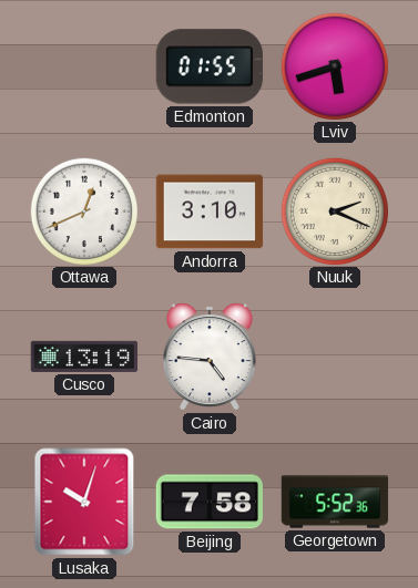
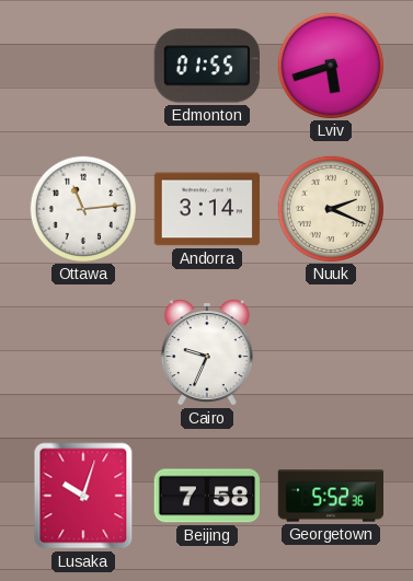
Ottawa: 12:41 -> 11:14 (83, 208)
Andorra: 3:10 -> 3:14 (207, 209)
Cusco: 13:19 -> none (83, 357)
Cairo: 4:46 -> 9:34 (207, 352)
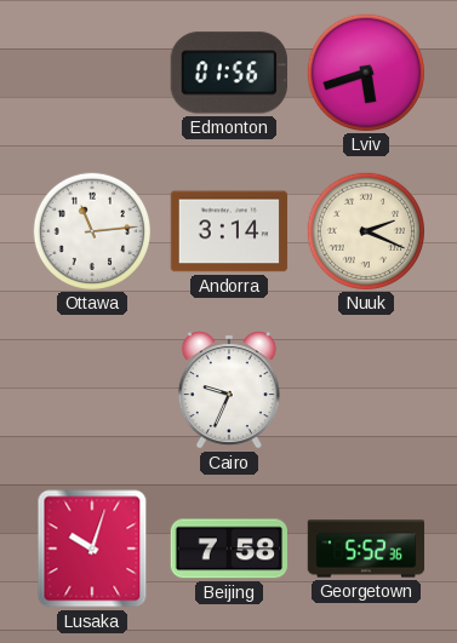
Edmonton: 01:55 -> 01:56 (229, 73)
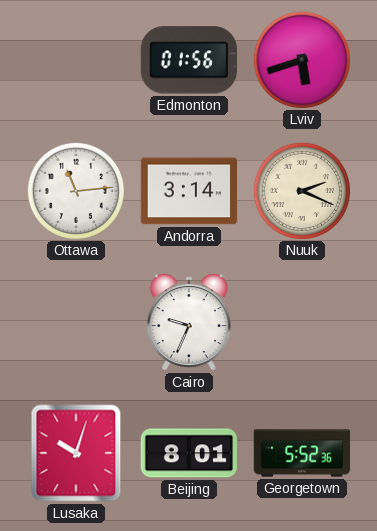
Beijing: 7:58 -> 8:01 (188, 453)
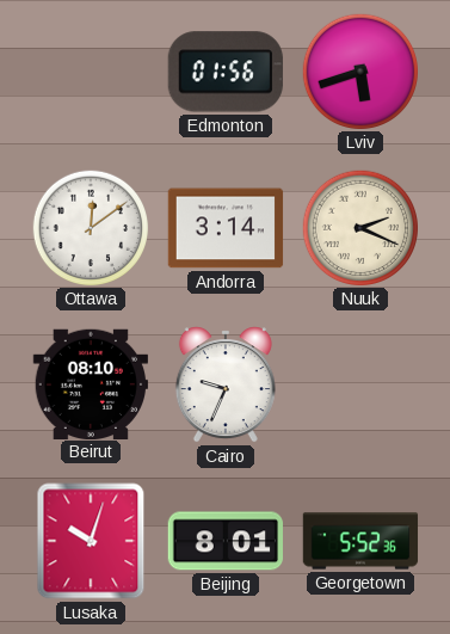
Ottawa: 11:14 -> 12:09 (91, 227)
Beirut: none -> 08:10 (90, 383)
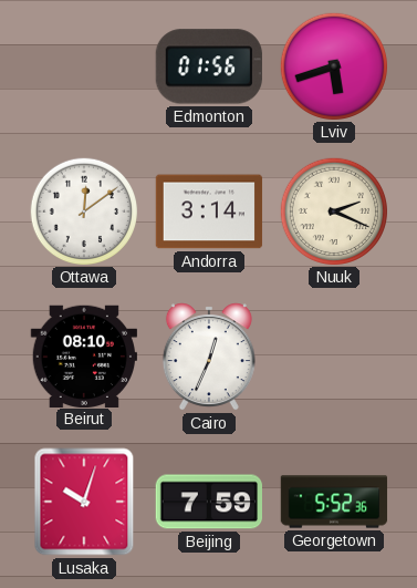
Cairo: 9:34 -> 12:34 (209, 357)
Beijing: 8:01 -> 7:59 (208, 502)
